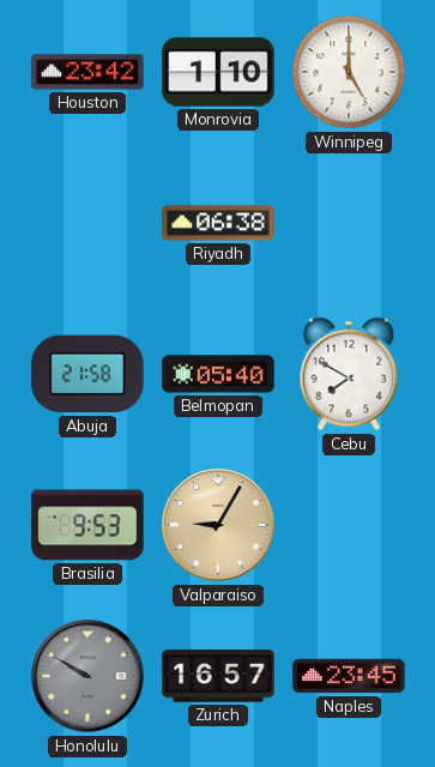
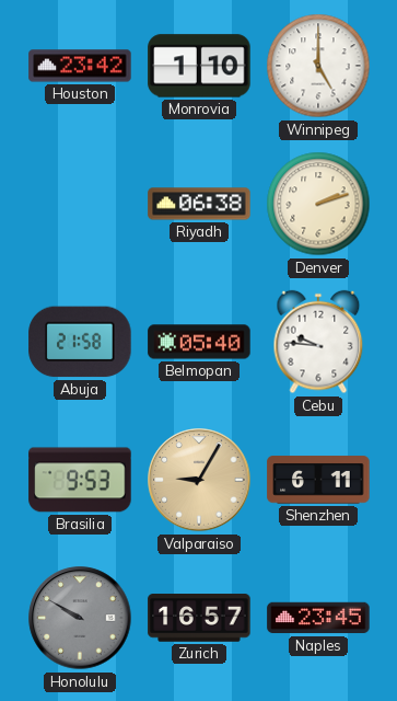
Denver: none -> 2:12 (318, 204)
Cebu: 7:50 -> 9:46 (318, 342)
Shenzhen: none -> 6:11 (318, 480)
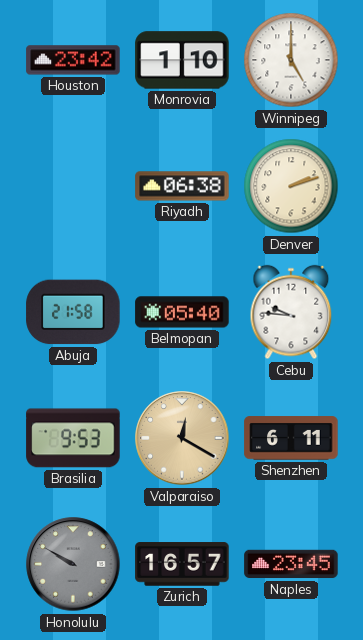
Valparaiso: 9:05 -> 12:20 (182, 438)
